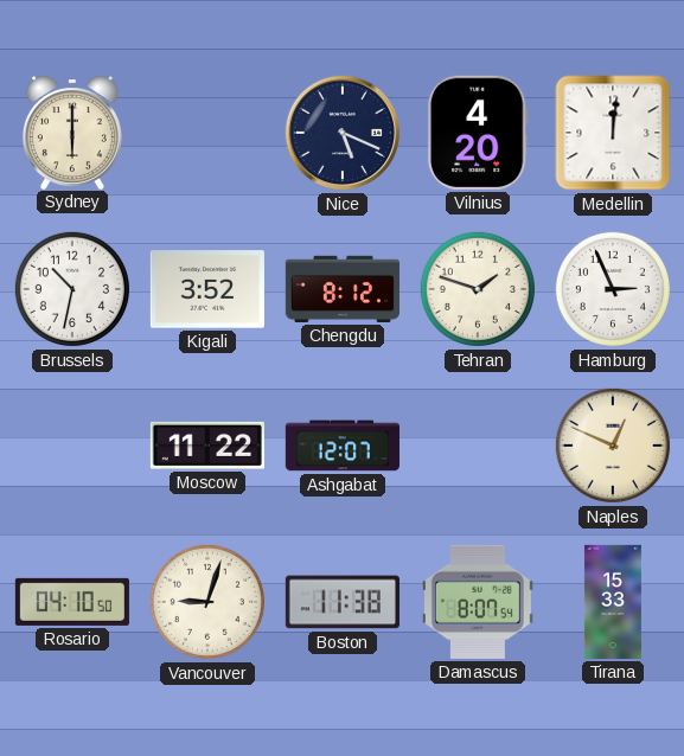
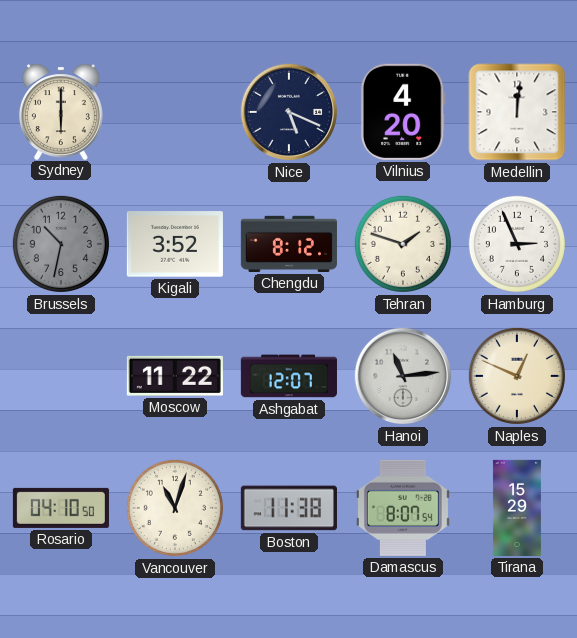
Brussels dial: white -> grey (61, 244)
Hanoi: none -> 11:14 (403, 376)
Vancouver: 9:03 -> 11:03 (175, 508)
Tirana: 15:33 -> 15:29 (517, 508)
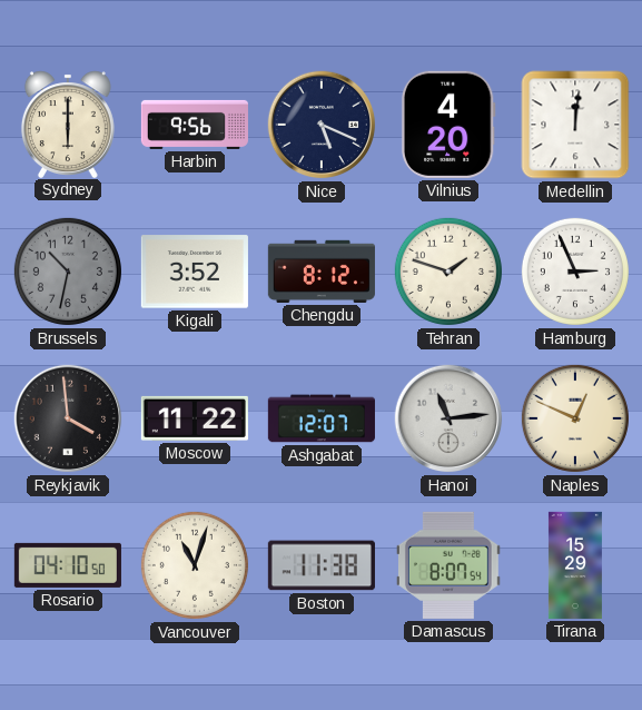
Harbin: none -> 9:56 (195, 125)
Reykjavik: none -> 3:59 (68, 418)
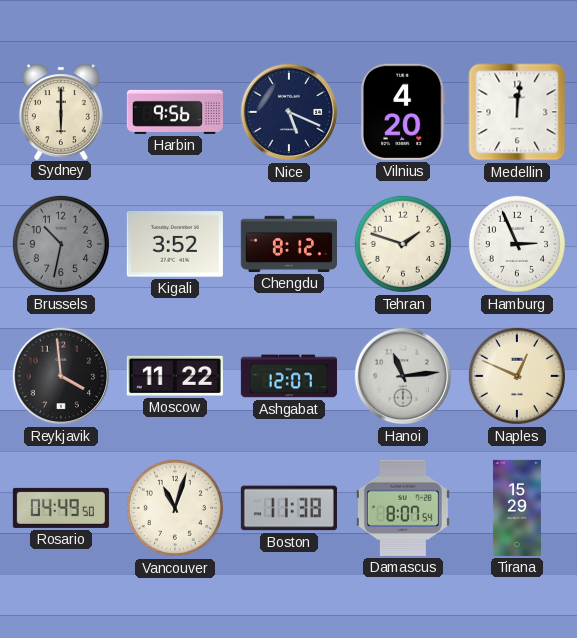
Rosario: 04:10 -> 04:49 (61, 508)
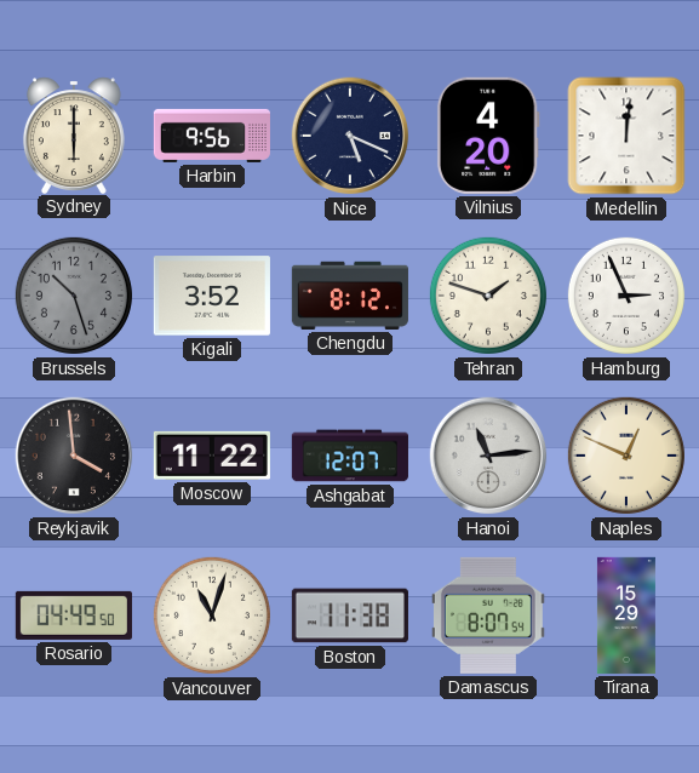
Brussels: 10:32 -> 10:27 (74, 296)
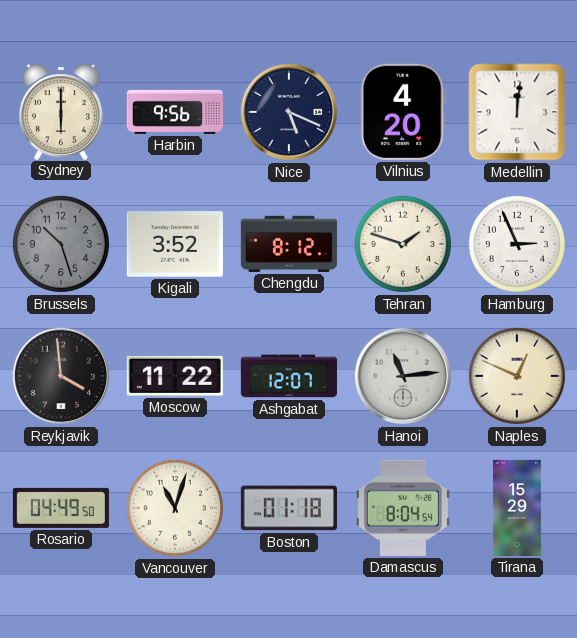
Boston: 11:38 -> 01:18 (289, 508)
Damascus: 8:07 -> 8:04 (403, 508)
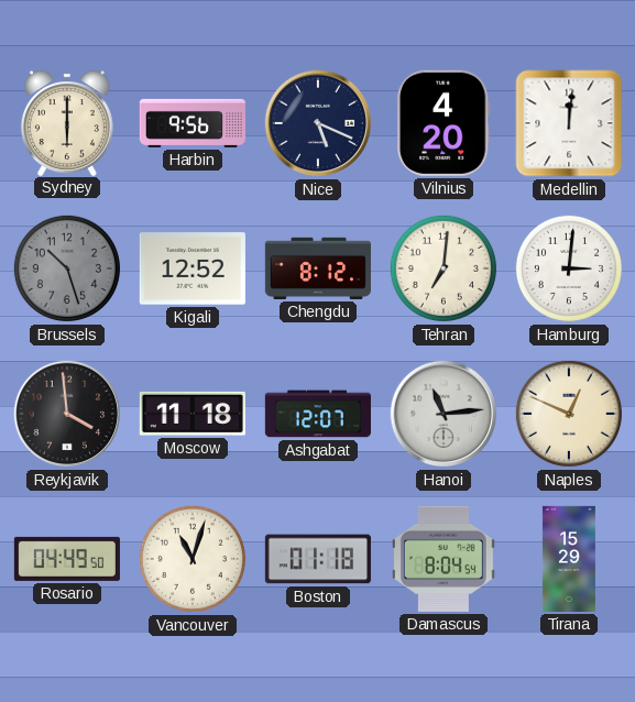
Kigali: 3:52 -> 12:52 (193, 268)
Tehran: 1:48 -> 7:01 (444, 268)
Hamburg: 2:56 -> 3:01 (569, 268)
Moscow: 11:22 -> 11:18 (193, 414)
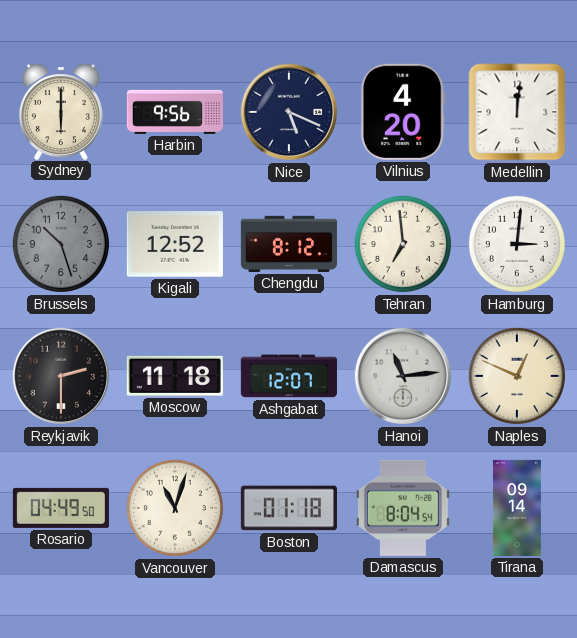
Tehran: 7:01 -> 6:59 (403, 244)
Reykjavik: 3:59 -> 2:30 (61, 376)
Tirana: 15:29 -> 09:14 (517, 508)
